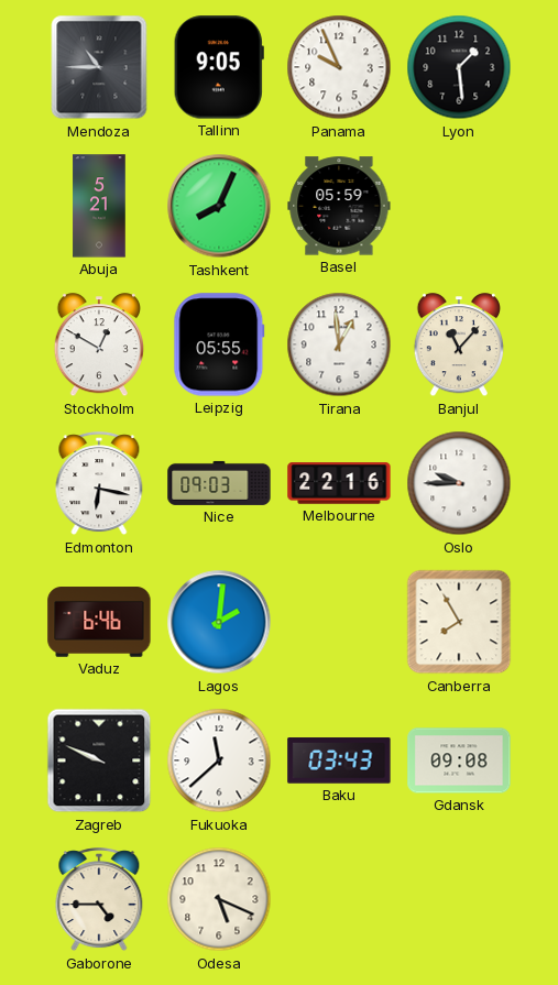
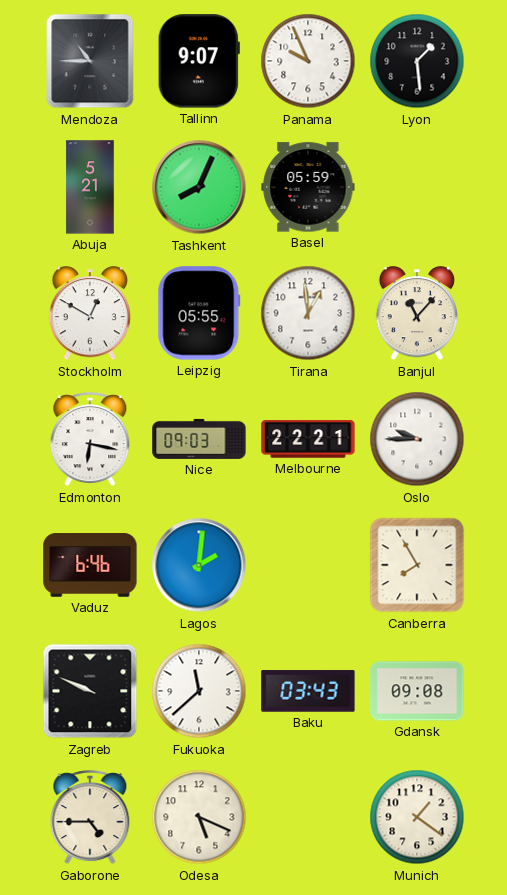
Tallinn: 9:05 -> 9:07 (199, 61)
Melbourne: 22:16 -> 22:21 (308, 439)
Munich: none -> 1:21 (417, 817)
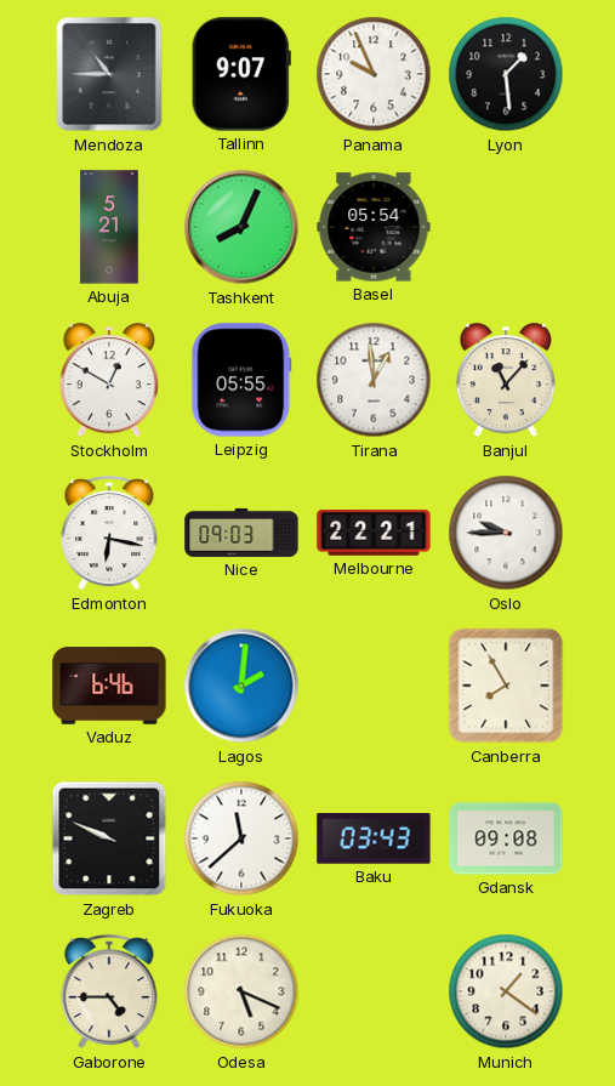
Basel: 05:59 -> 05:54 (374, 227)
